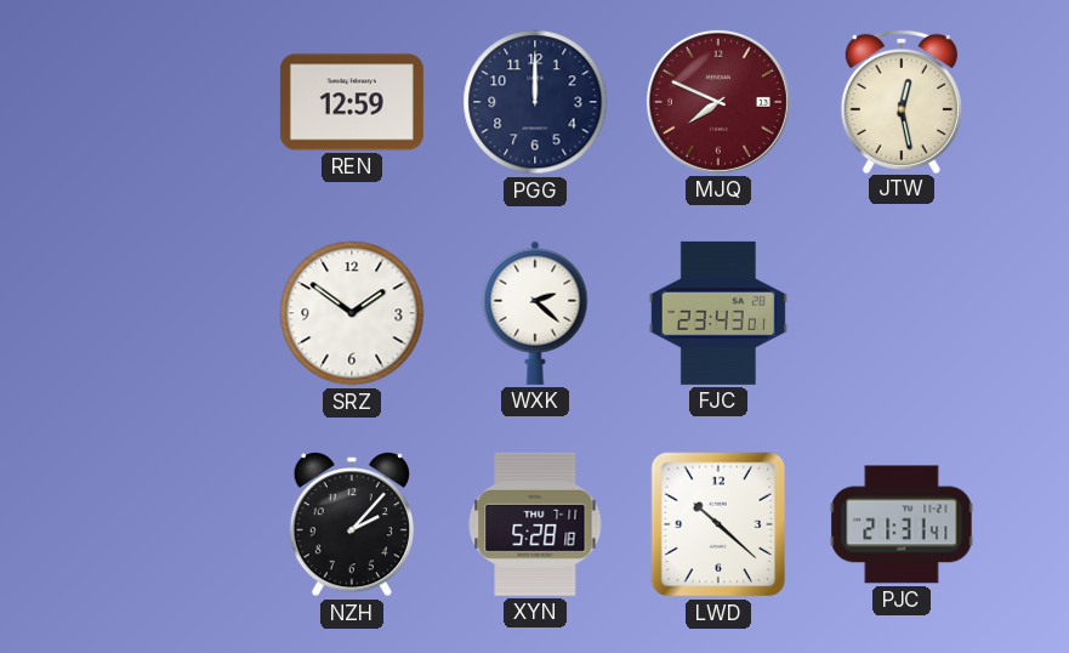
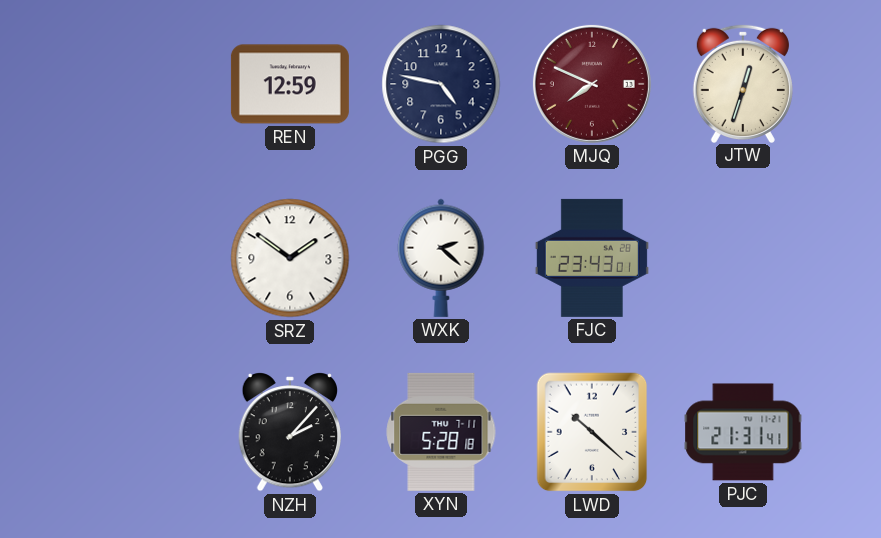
PGG: 12:00 -> 4:47 (441, 84)
JTW: 12:28 -> 12:33 (743, 83)
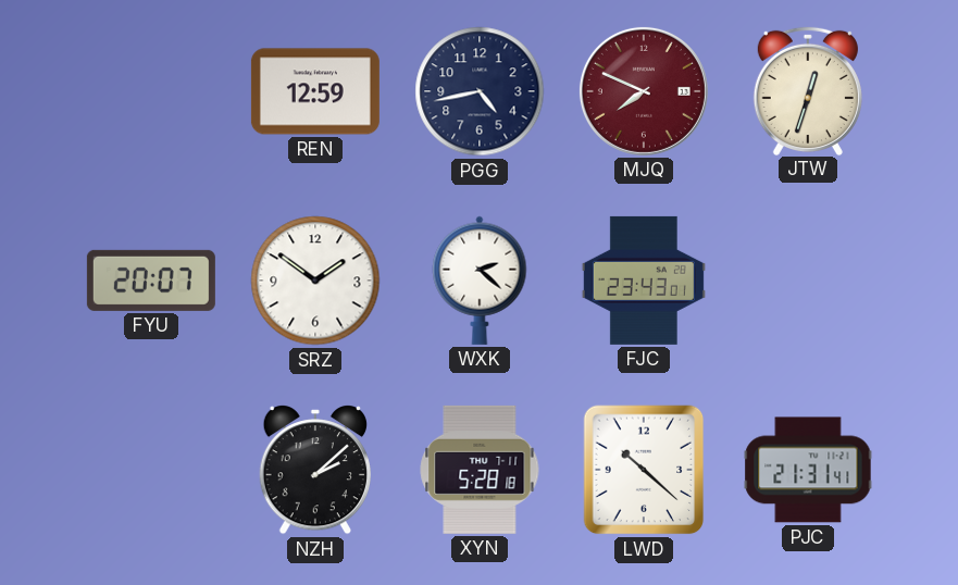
PGG: 4:47 -> 4:43 (480, 91)
FYU: none -> 20:07 (151, 281)
NZH: 2:07 -> 2:08 (314, 471)
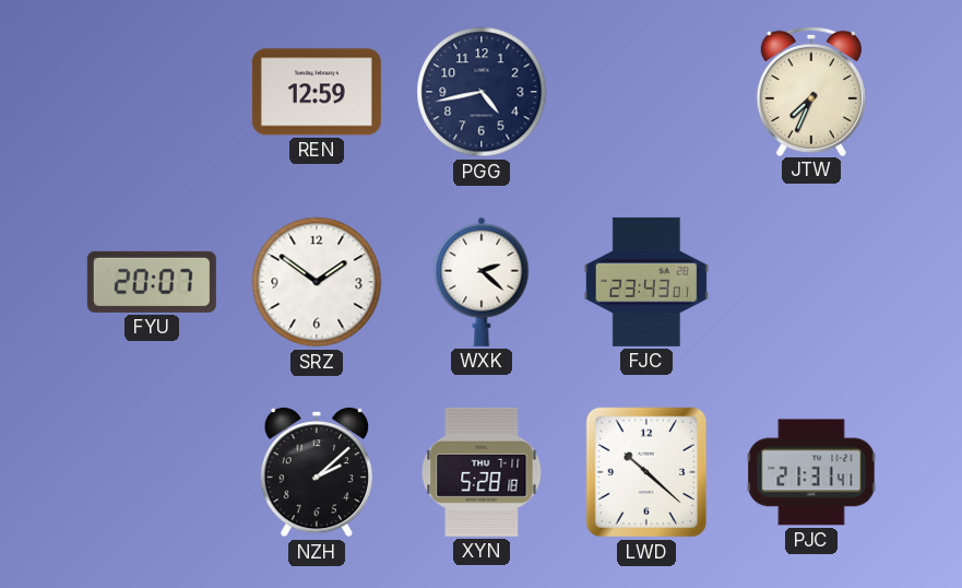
MJQ: 7:49 -> none (644, 91)
JTW: 12:33 -> 7:34 (811, 91)
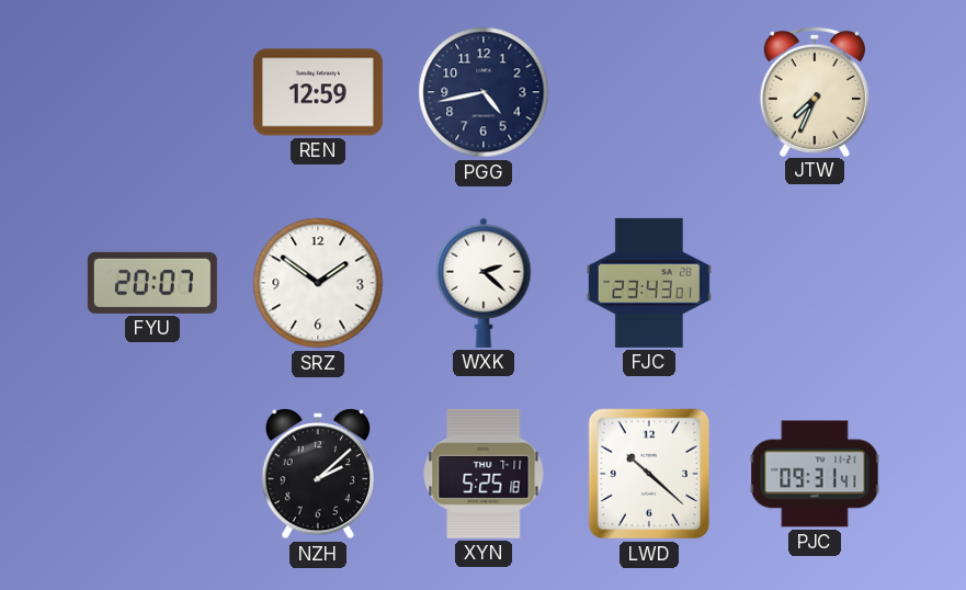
XYN: 5:28 -> 5:25 (484, 474)
PJC: 21:31 -> 09:31 (815, 474)
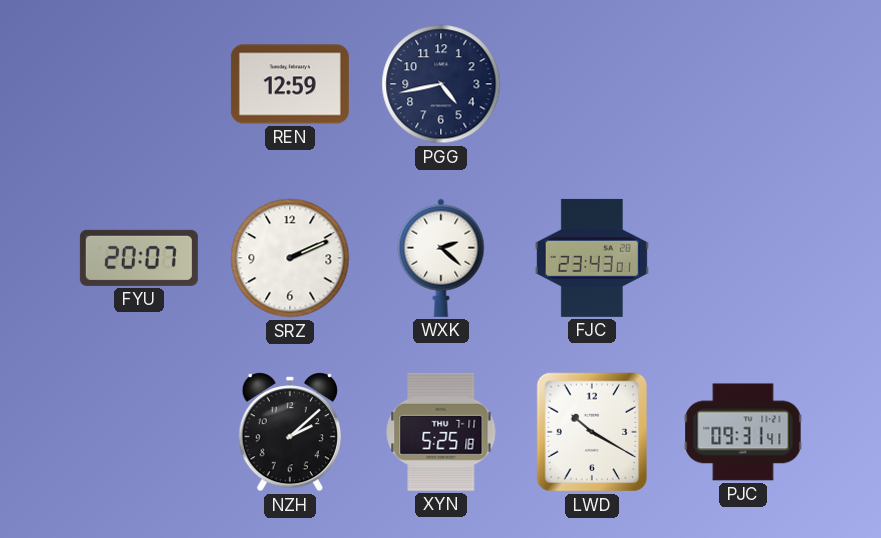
JTW: 7:34 -> none (815, 91)
SRZ: 1:51 -> 2:11 (290, 258)
LWD: 10:22 -> 10:20 (592, 432)
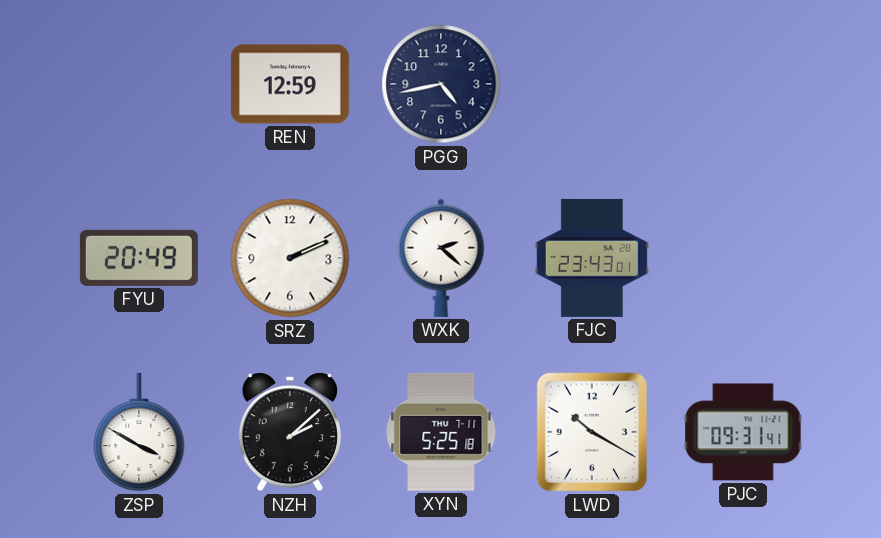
FYU: 20:07 -> 20:49 (139, 258)
ZSP: none -> 3:50 (139, 432)
